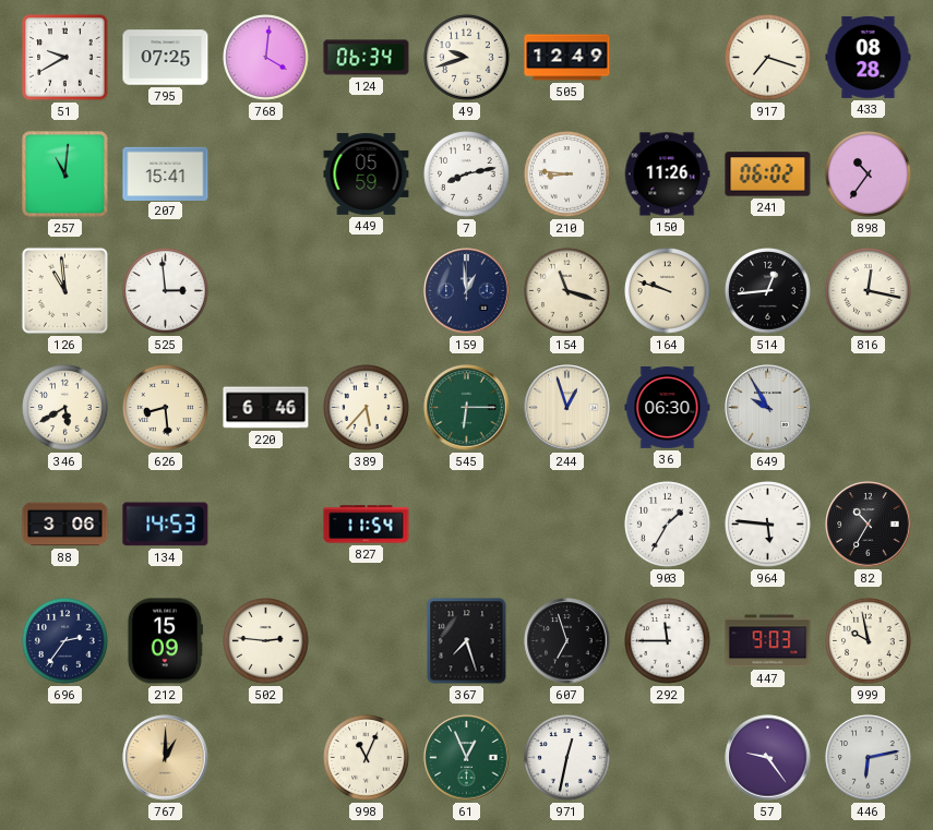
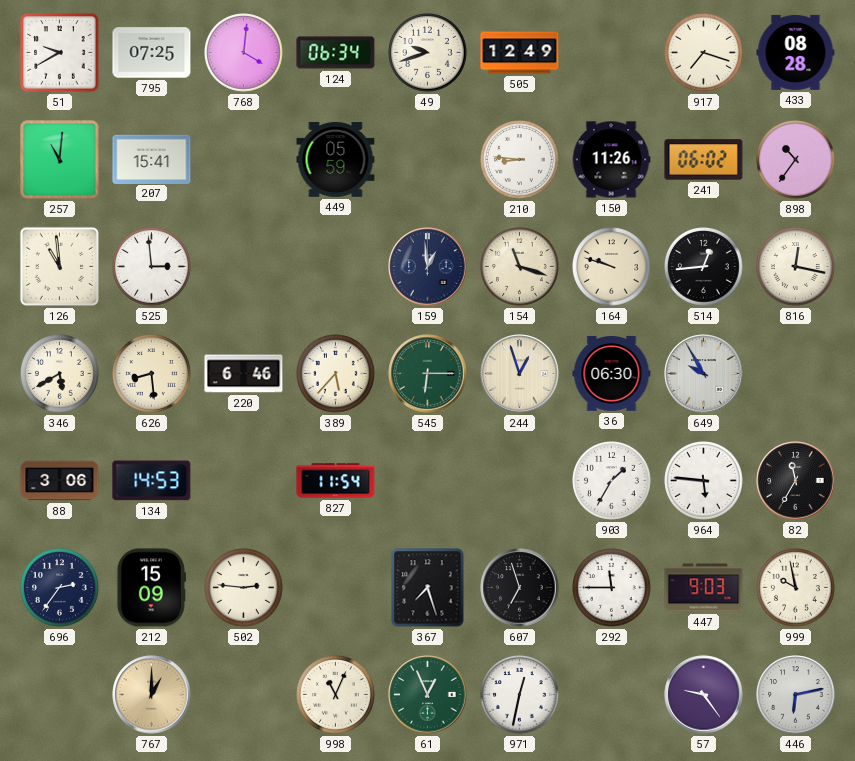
7: 8:13 -> none (467, 175)
82: 10:35 -> 11:35 (796, 481)
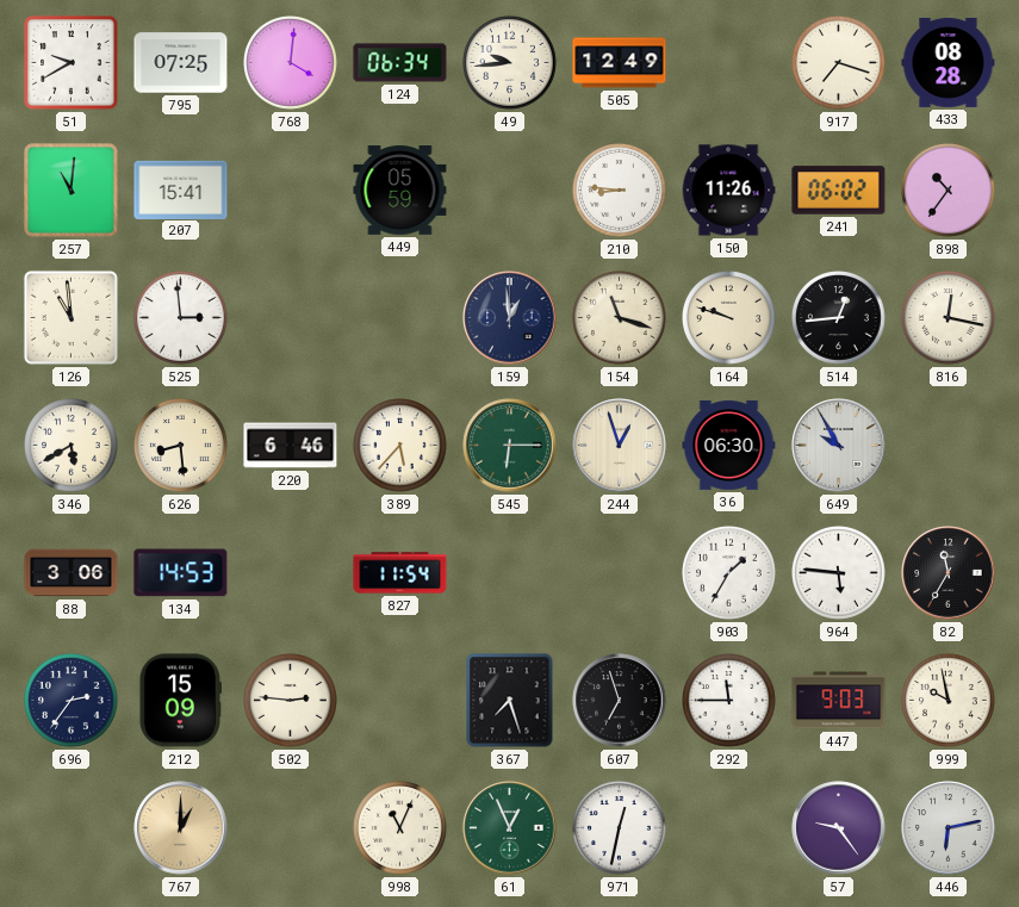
49: 9:42 -> 9:44 (510, 63)
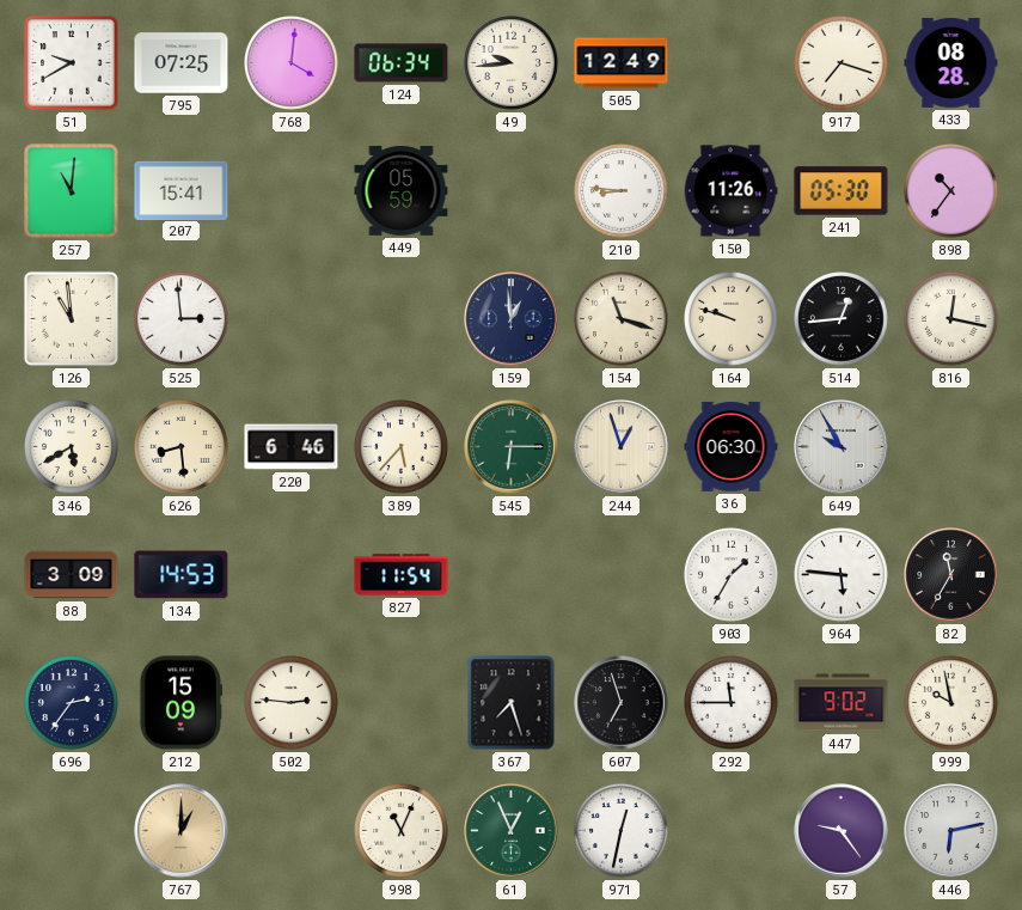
241: 06:02 -> 05:30 (842, 191)
88: 3:06 -> 3:09 (72, 575)
447: 9:03 -> 9:02 (842, 703)
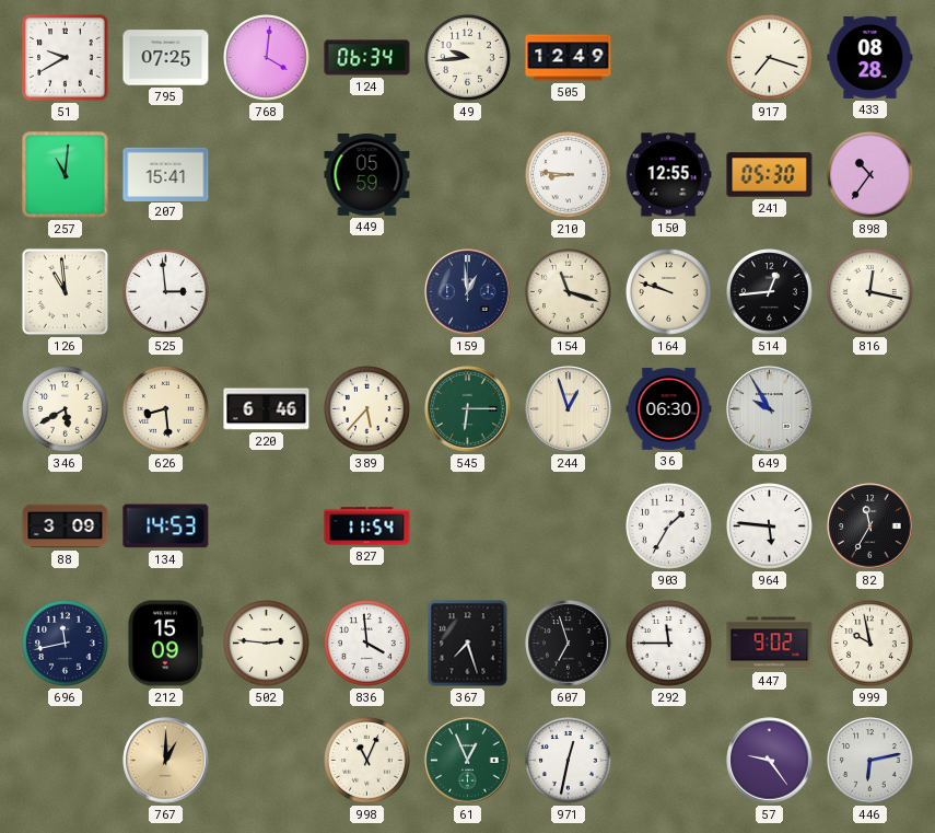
150: 11:26 -> 12:55 (668, 175)
696: 2:36 -> 11:43 (66, 644)
836: none -> 3:59 (367, 644)
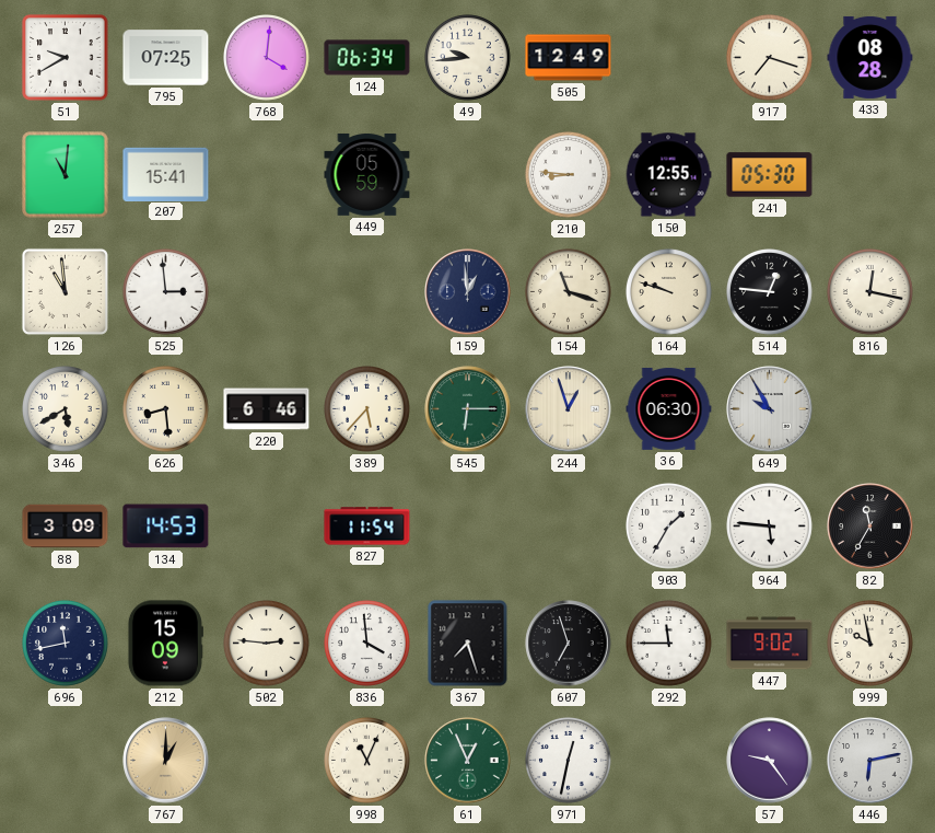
898: 10:36 -> none (870, 175)
514: 12:44 -> 12:46 (770, 292)
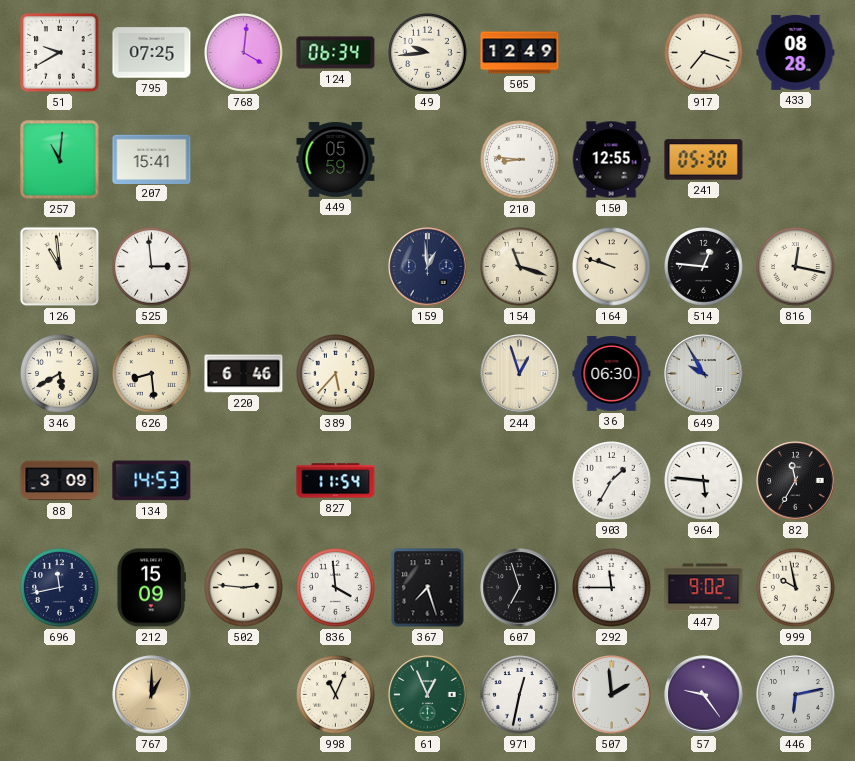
545: 6:15 -> none (468, 409)
507: none -> 1:59 (612, 695)
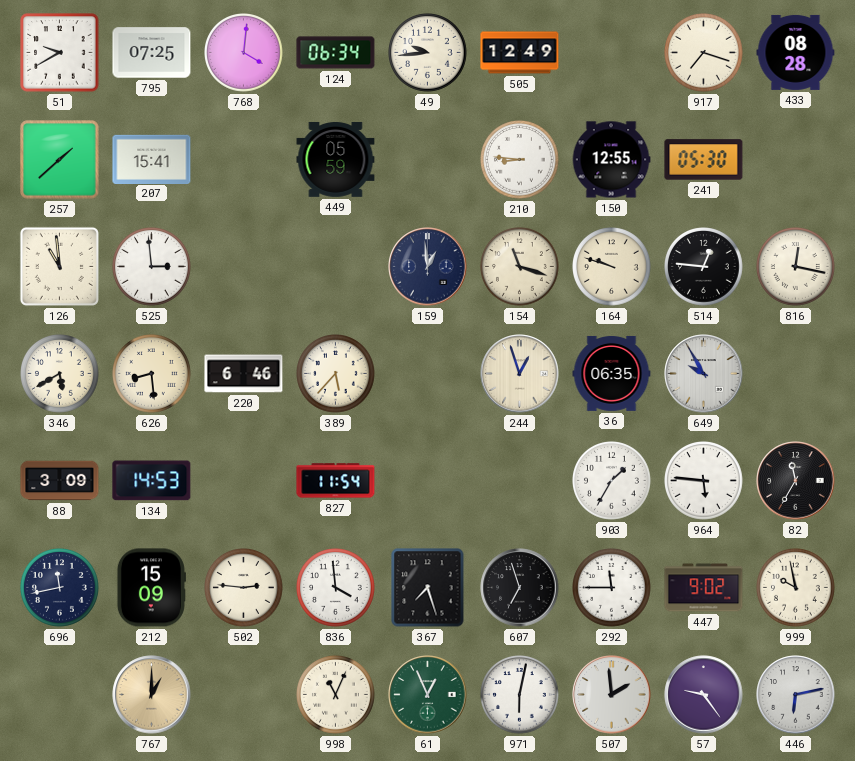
257: 11:01 -> 1:38 (60, 160)
36: 06:30 -> 06:35 (612, 373)
971: 12:32 -> 6:02 (520, 695)
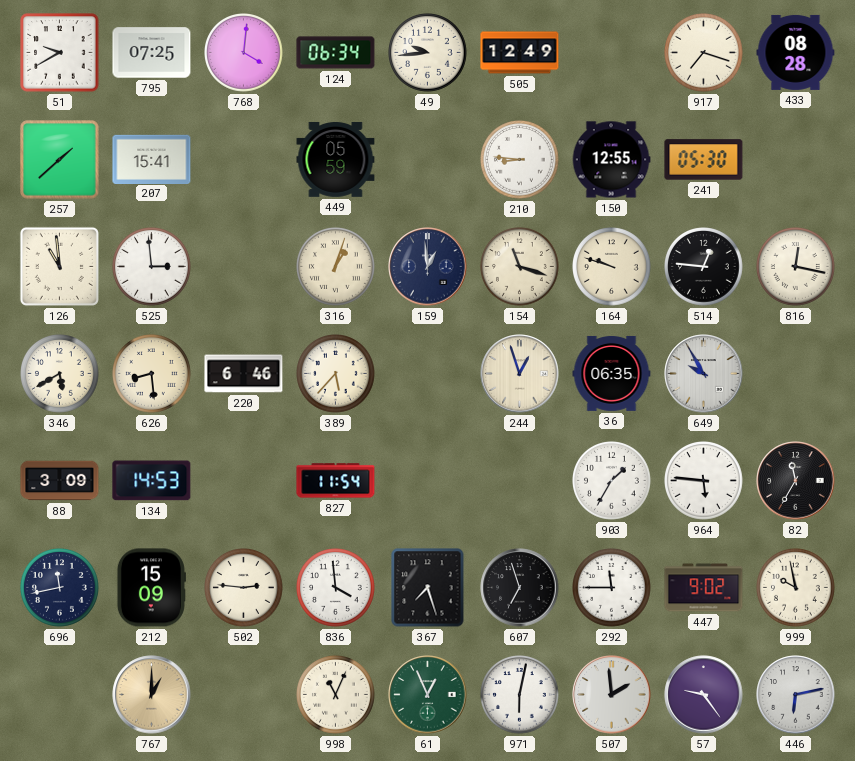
316: none -> 1:03 (336, 267)
